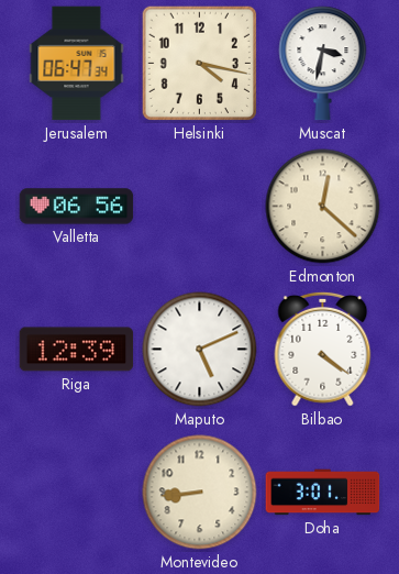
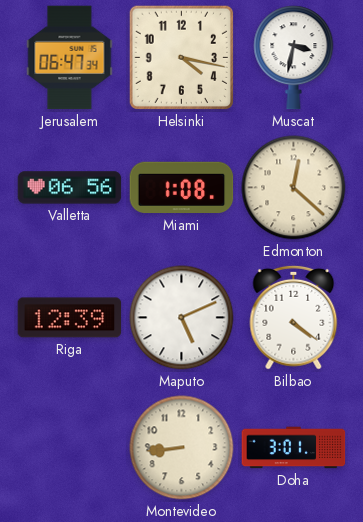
Miami: none -> 1:08 (182, 188)
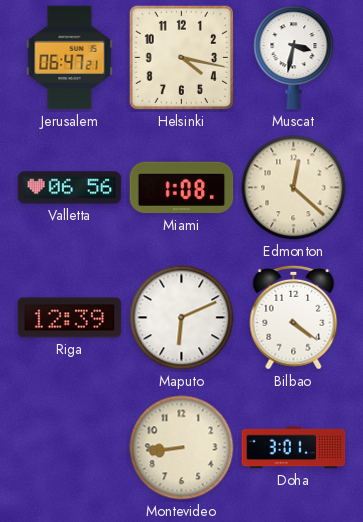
Jerusalem: 06:47:34 -> 06:47:21 (70, 58)
Maputo: 5:11 -> 6:11 (182, 318)
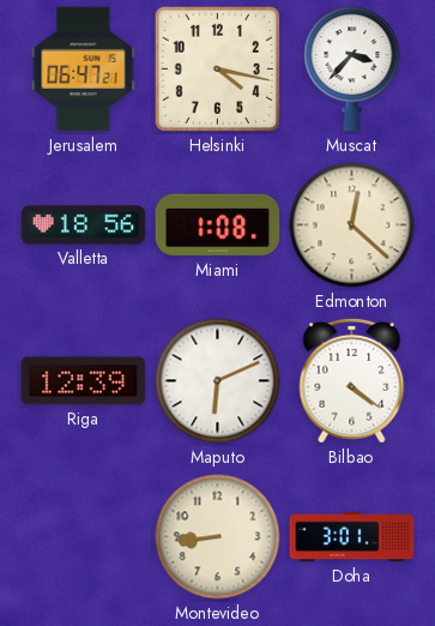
Muscat: 3:32 -> 3:37 (352, 70)
Valletta: 06:56 -> 18:56 (84, 225)
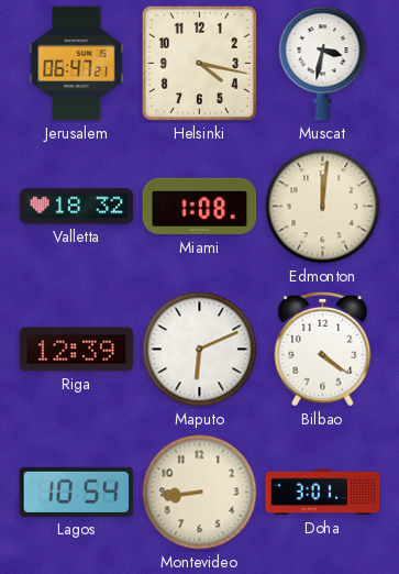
Muscat: 3:37 -> 3:32 (323, 64)
Valletta: 18:56 -> 18:32 (77, 207)
Edmonton: 12:22 -> 12:01 (323, 207)
Lagos: none -> 10:54 (77, 492)
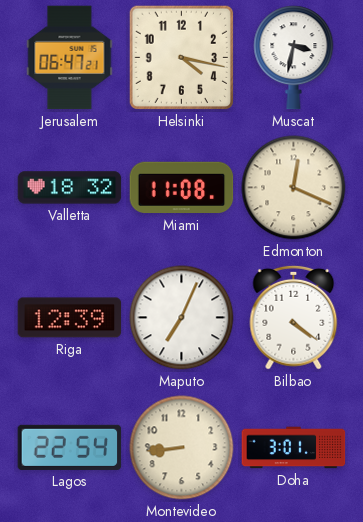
Miami: 1:08 -> 11:08 (182, 188)
Edmonton: 12:01 -> 12:19 (294, 188)
Maputo: 6:11 -> 7:04 (182, 318)
Lagos: 10:54 -> 22:54 (70, 447)
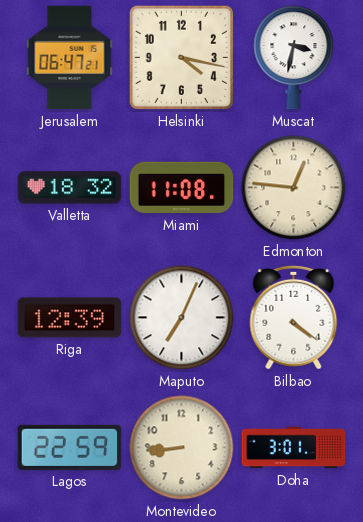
Edmonton: 12:19 -> 12:46 (294, 188)
Lagos: 22:54 -> 22:59 (70, 447)
